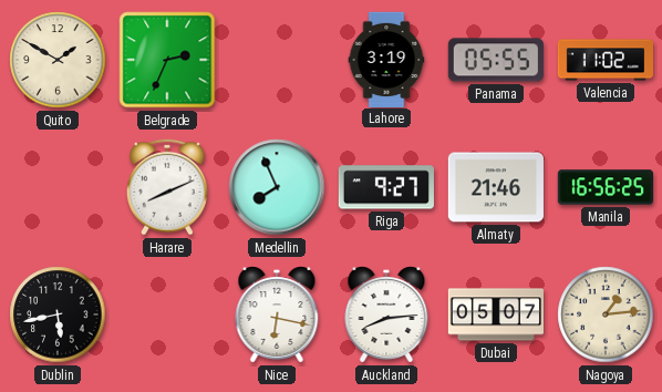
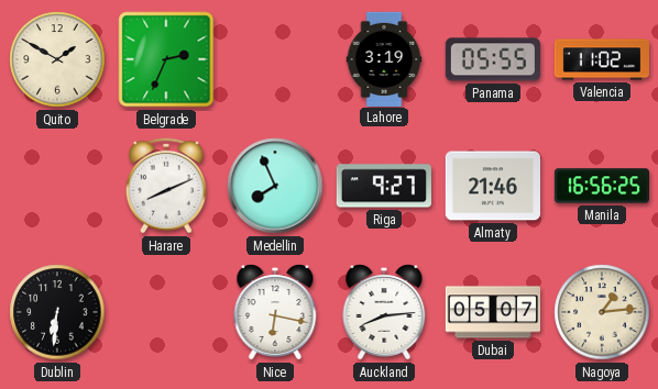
Dublin: 5:43 -> 6:31 (57, 312)
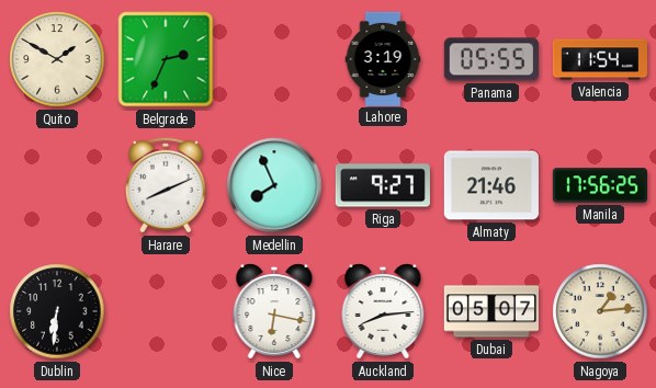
Valencia: 11:02 -> 11:54 (599, 59)
Manila: 16:56 -> 17:56 (599, 185)
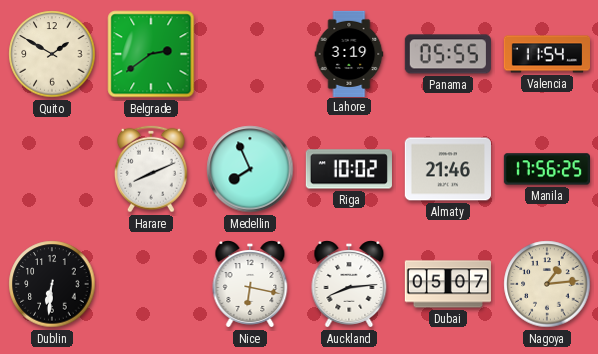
Belgrade: 2:34 -> 2:39 (151, 54)
Riga: 9:27 -> 10:02 (349, 169)
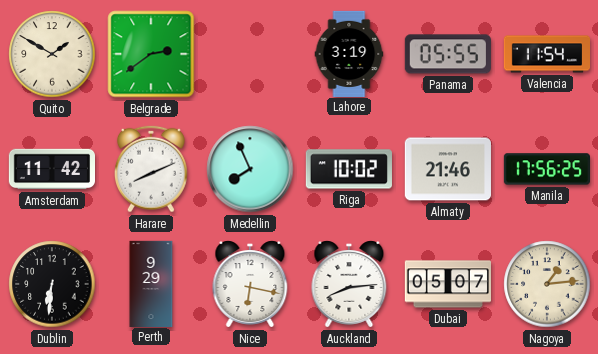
Amsterdam: none -> 11:42 (51, 169)
Perth: none -> 9:29 (151, 283)
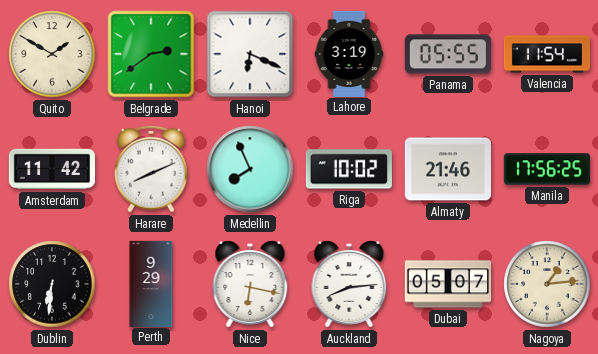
Hanoi: none -> 6:19 (250, 54)
